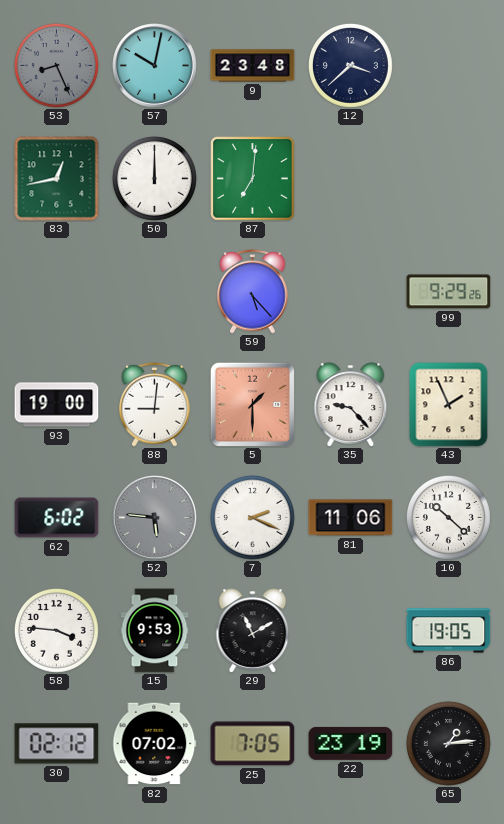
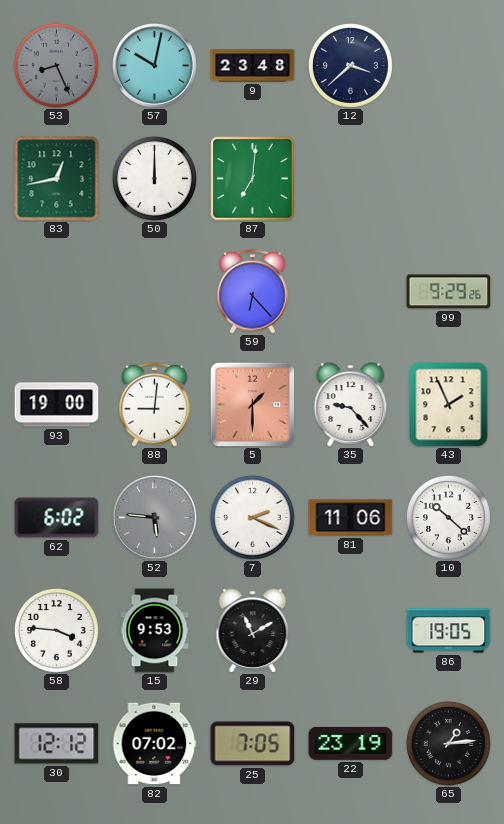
59: 5:23 -> 6:23 (253, 292)
30: 02:12 -> 12:12 (57, 744)
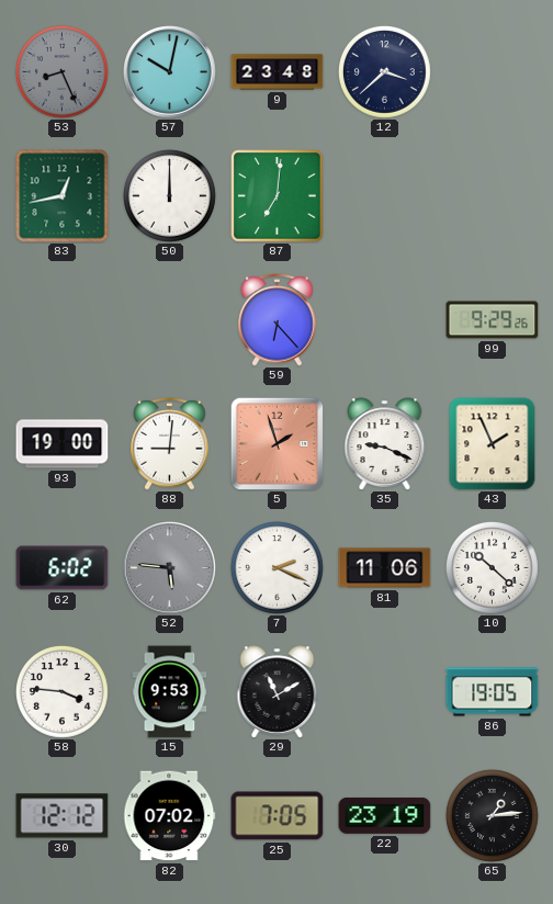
5: 1:30 -> 1:57 (276, 443)
35: 9:23 -> 9:19 (385, 444)
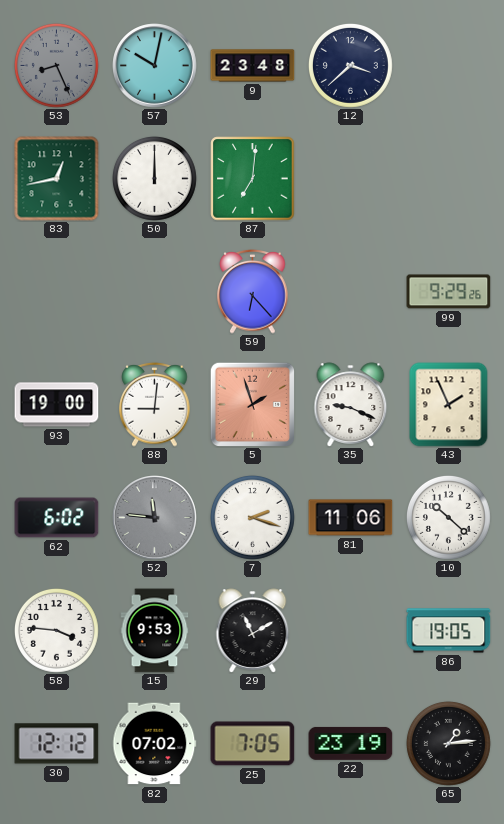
52: 5:46 -> 11:46 (155, 518)
7: 2:19 -> 2:18 (252, 517)
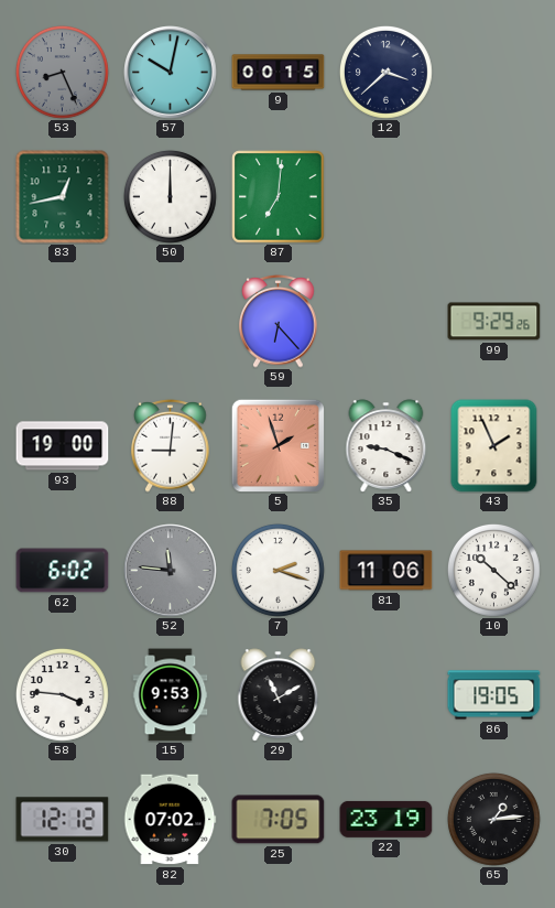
9: 23:48 -> 00:15 (279, 73)
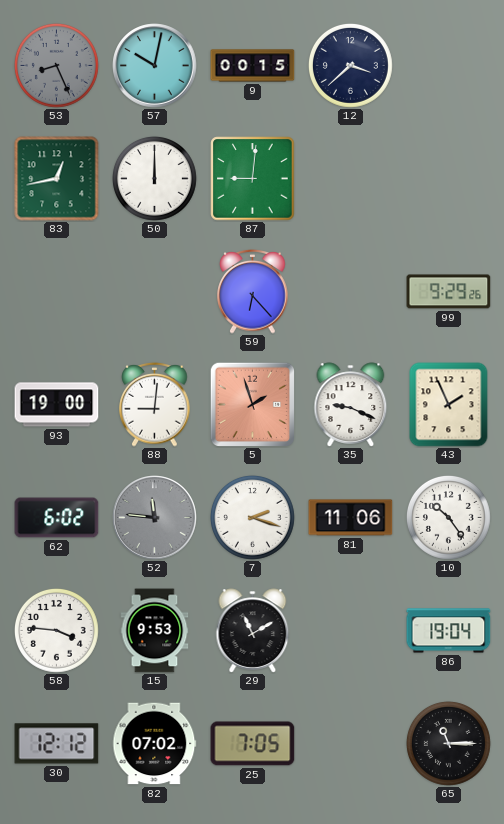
87: 7:01 -> 9:01 (253, 179)
10: 10:22 -> 10:24 (448, 517)
86: 19:05 -> 19:04 (449, 631)
22: 23:19 -> none (387, 819)
65: 1:14 -> 11:15 (448, 743)
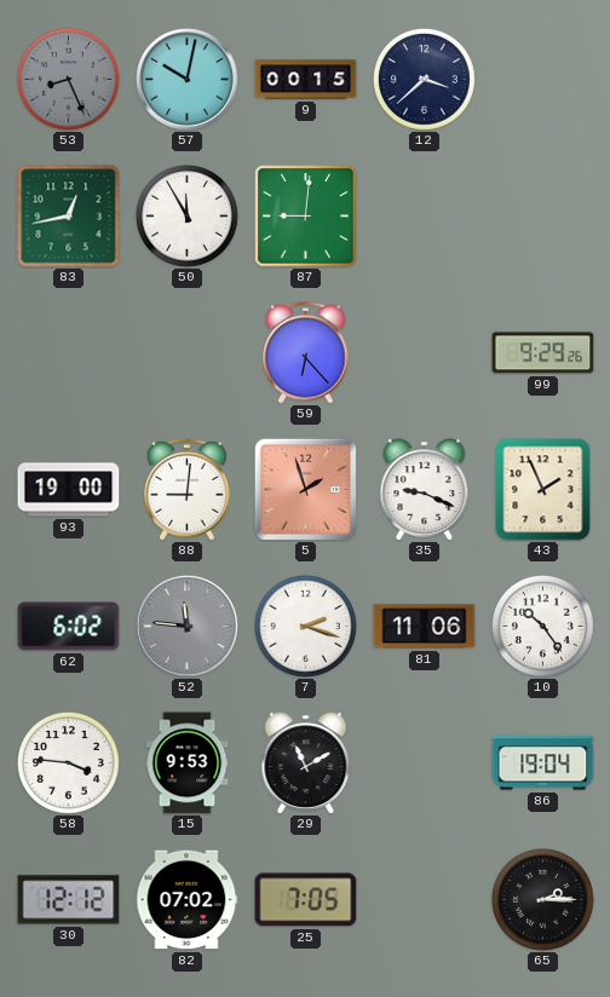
50: 12:00 -> 11:55 (186, 215)
65: 11:15 -> 2:15 (542, 899)
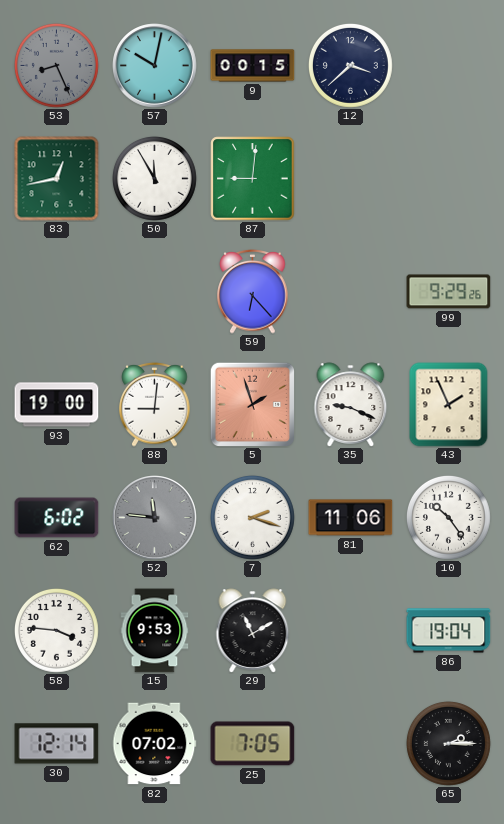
30: 12:12 -> 12:14 (57, 744)
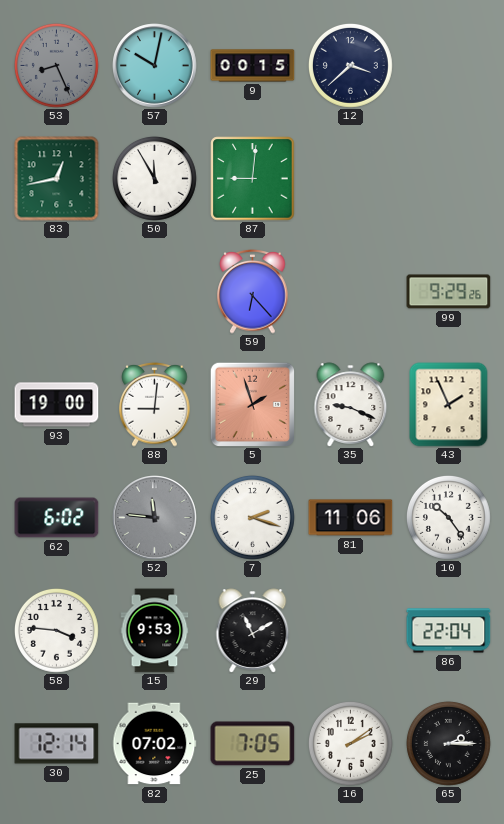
86: 19:04 -> 22:04 (449, 631)
16: none -> 2:09 (350, 743)
